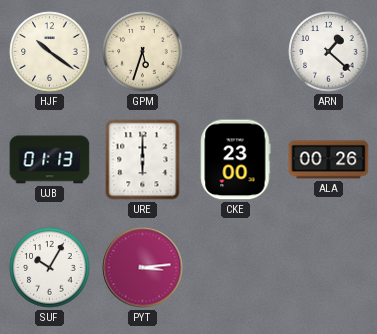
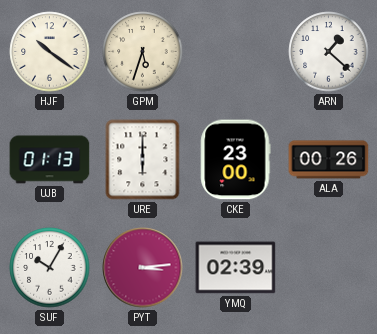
YMQ: none -> 02:39 (236, 268)
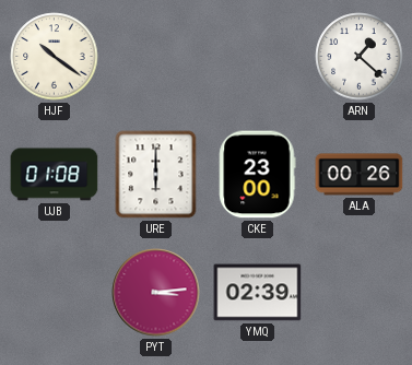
GPM: 5:33 -> none (143, 52)
UJB: 01:13 -> 01:08 (55, 175)
SUF: 10:05 -> none (50, 268)
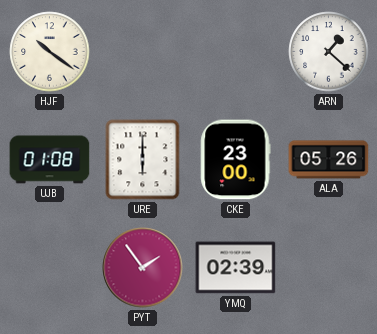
ALA: 00:26 -> 05:26 (329, 160)
PYT: 3:14 -> 1:54 (143, 268)
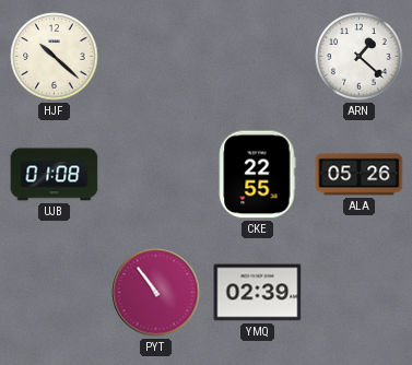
HJF: 10:21 -> 10:22 (55, 57)
URE: 6:00 -> none (143, 160)
CKE: 23:00 -> 22:55 (258, 175)
PYT: 1:54 -> 10:54 (156, 293)
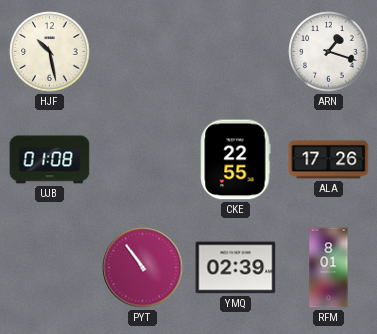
HJF: 10:22 -> 10:28 (50, 52)
ARN: 1:22 -> 1:18 (329, 52)
ALA: 05:26 -> 17:26 (329, 160)
RFM: none -> 8:01 (329, 268)
